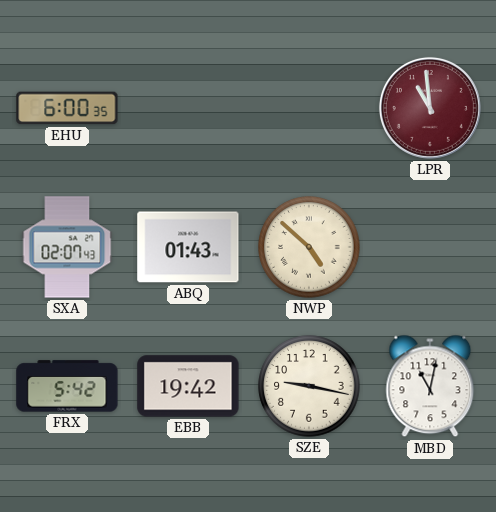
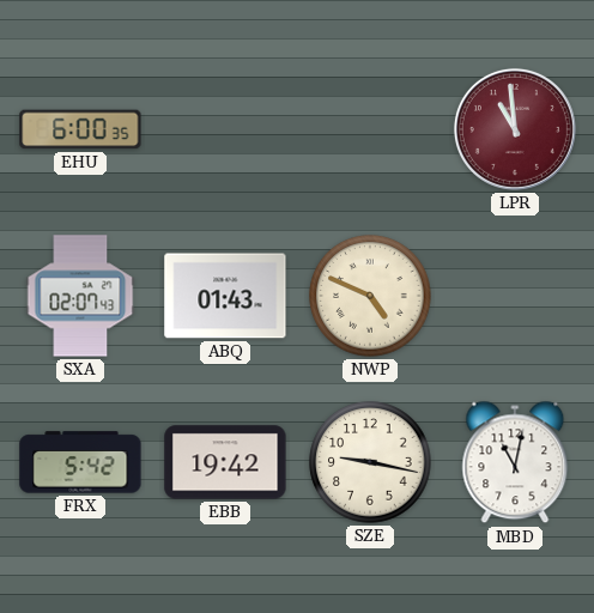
NWP: 4:52 -> 4:49 (370, 296)
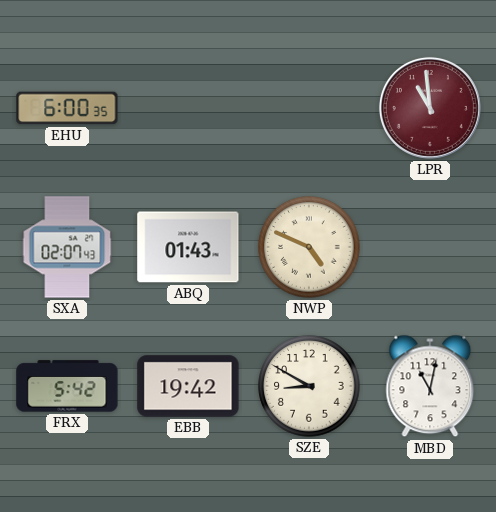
SZE: 9:17 -> 8:50 (309, 386)
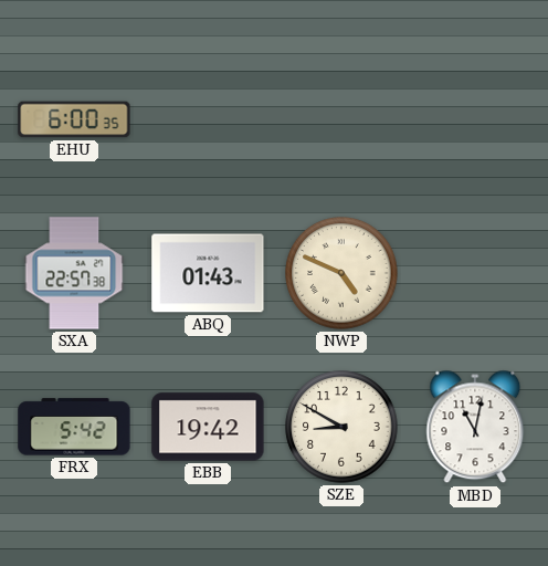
LPR: 10:59 -> none (430, 108)
SXA: 02:07 -> 22:57 (74, 273)
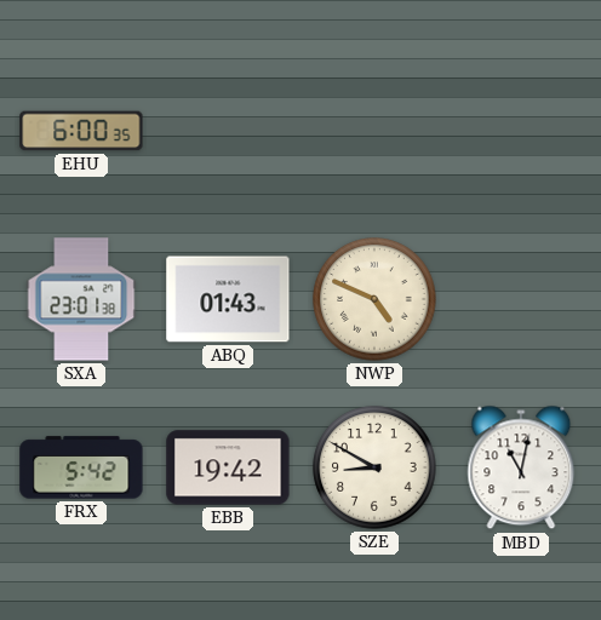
SXA: 22:57 -> 23:01 (81, 299)
